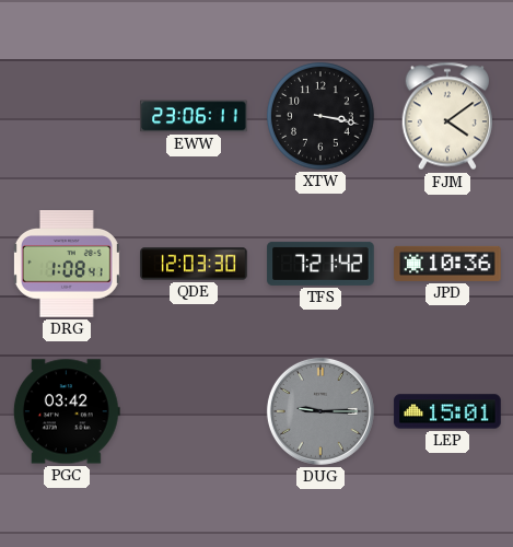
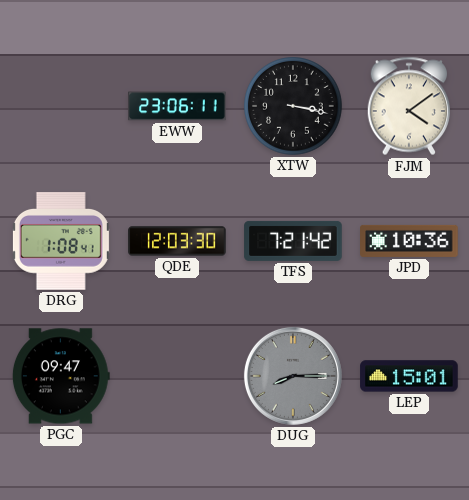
PGC: 03:42 -> 09:47 (61, 376)
DUG: 9:15 -> 8:15 (293, 376)
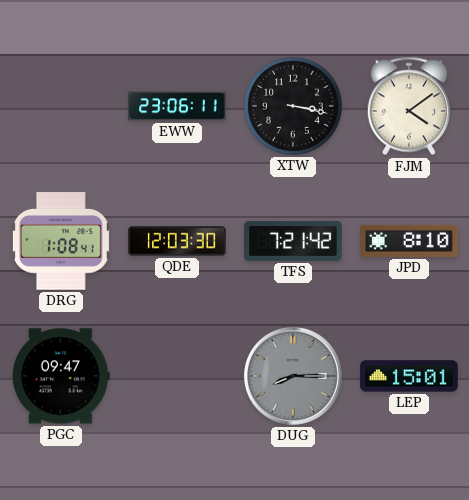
JPD: 10:36 -> 8:10 (409, 241)
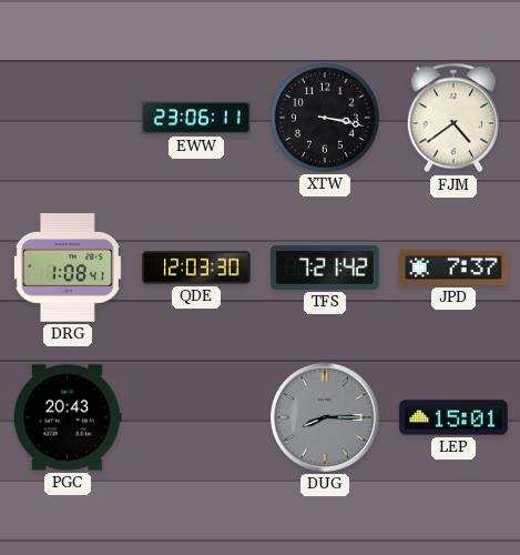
FJM: 4:09 -> 4:39 (453, 118)
JPD: 8:10 -> 7:37 (453, 268)
PGC: 09:47 -> 20:43 (68, 417)
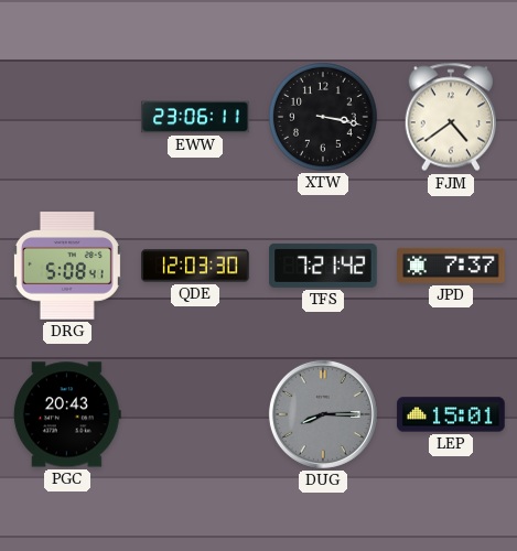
DRG: 1:08 -> 5:08 (67, 266)
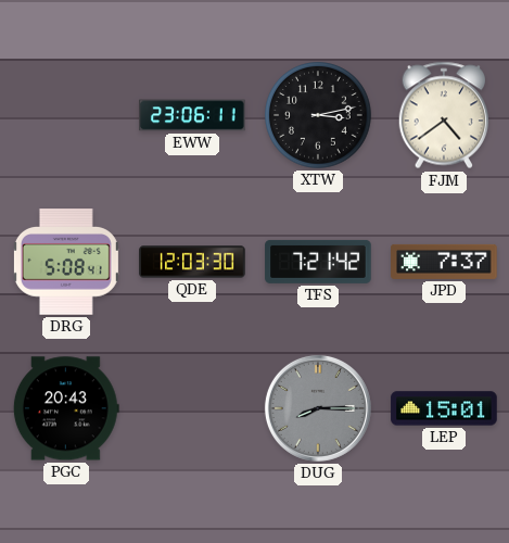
XTW: 3:17 -> 3:13 (319, 116)
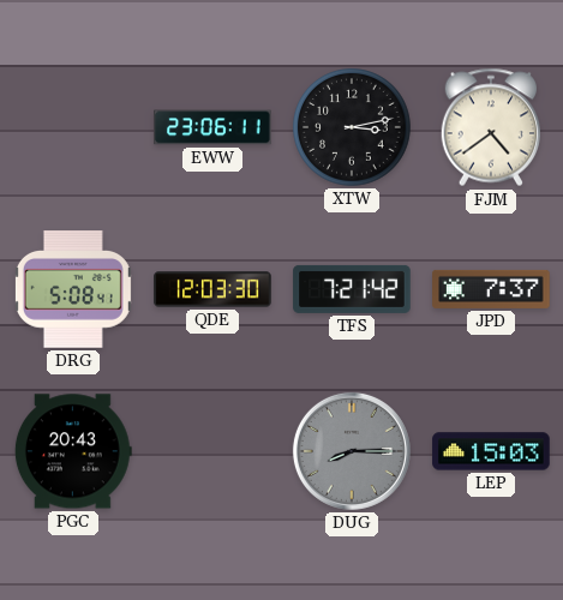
LEP: 15:01 -> 15:03 (491, 451)
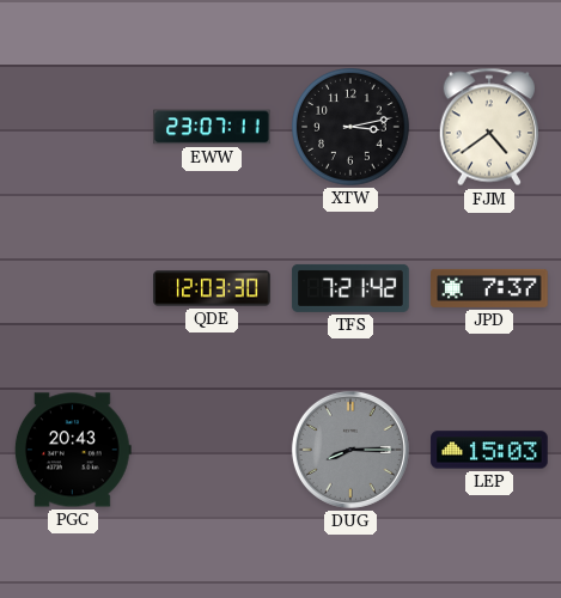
EWW: 23:06 -> 23:07 (212, 127)
DRG: 5:08 -> none (73, 289)
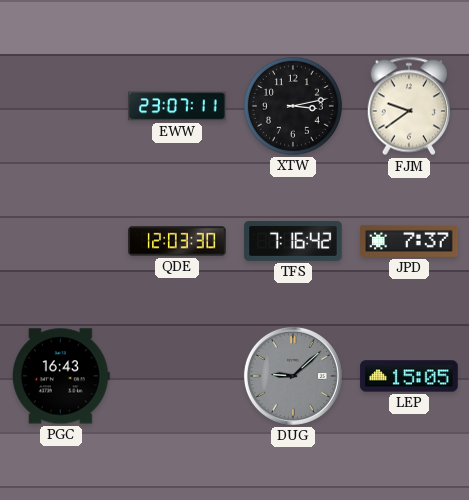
FJM: 4:39 -> 9:39 (409, 106)
TFS: 7:21 -> 7:16 (293, 241)
PGC: 20:43 -> 16:43 (61, 376)
DUG: 8:15 -> 9:08 (293, 376)
LEP: 15:03 -> 15:05 (409, 376)
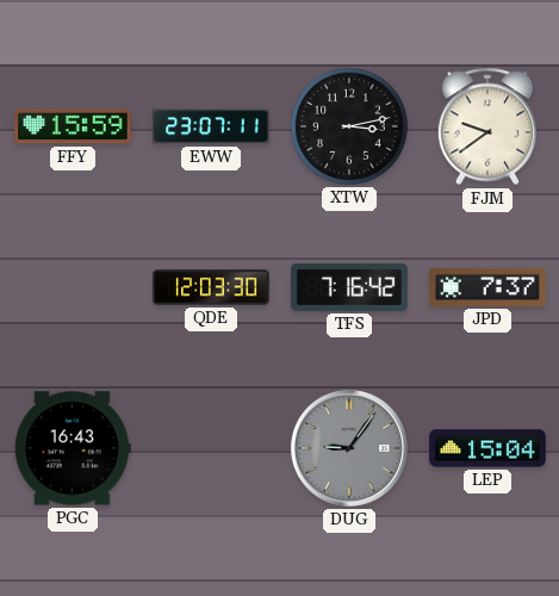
FFY: none -> 15:59 (73, 126)
DUG: 9:08 -> 9:06 (349, 448)
LEP: 15:05 -> 15:04 (487, 448)
